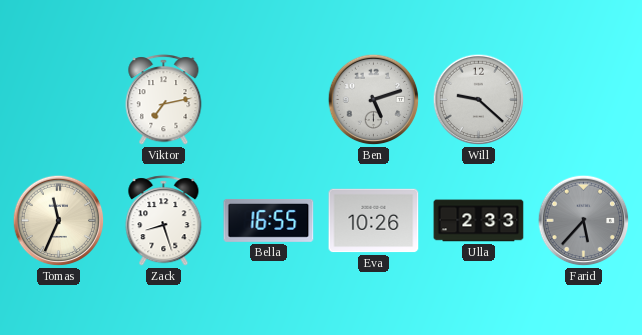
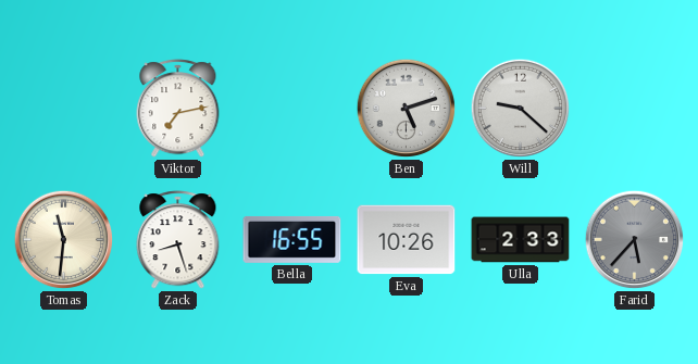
Tomas: 11:34 -> 11:31 (64, 240)
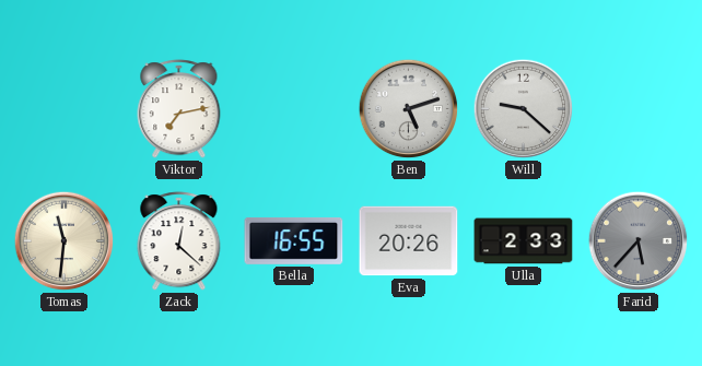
Zack: 8:27 -> 12:22 (179, 241)
Eva: 10:26 -> 20:26 (409, 241)
